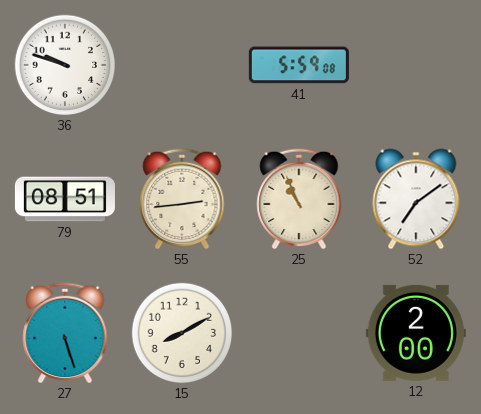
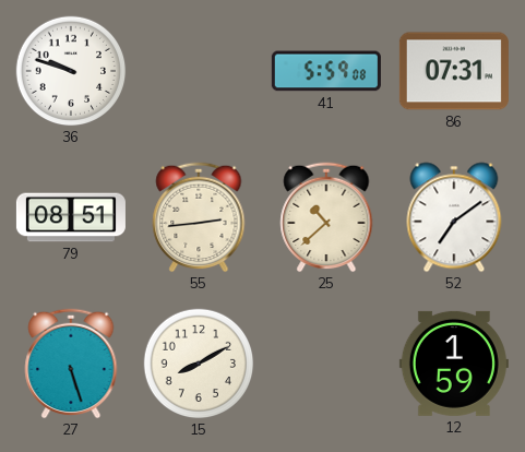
86: none -> 07:31 (454, 71)
25: 10:56 -> 10:38 (326, 217)
12: 2:00 -> 1:59 (454, 364)
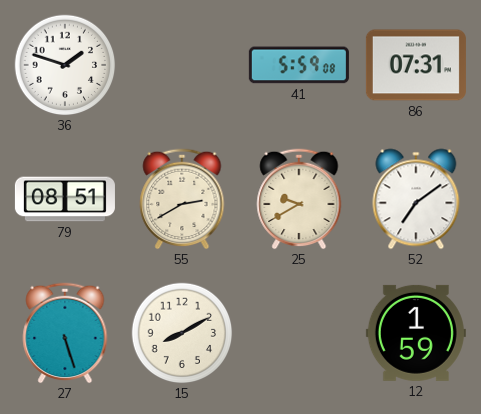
36: 9:48 -> 1:48 (65, 65)
55: 2:44 -> 2:40 (182, 199)
25: 10:38 -> 9:40 (299, 199)
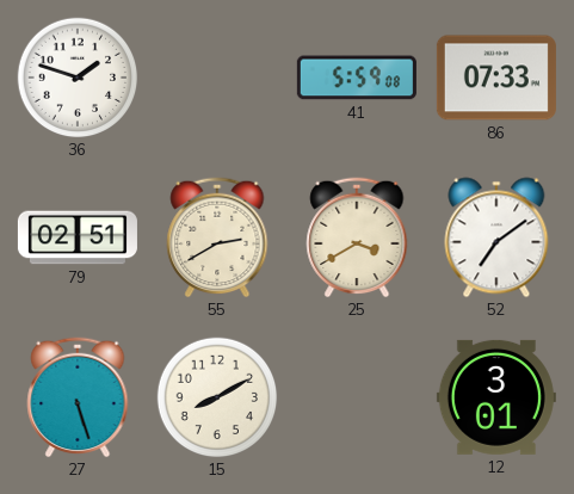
86: 07:31 -> 07:33 (496, 78)
79: 08:51 -> 02:51 (78, 237)
25: 9:40 -> 3:40 (357, 237)
12: 1:59 -> 3:01 (496, 397)
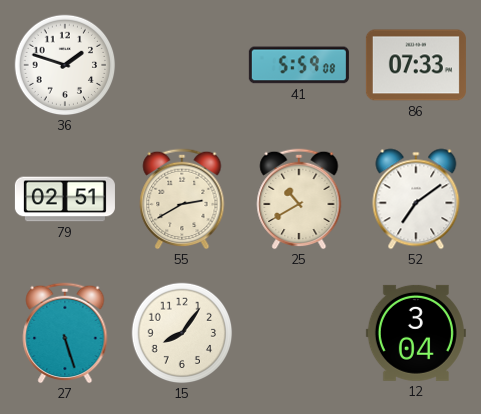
25: 3:40 -> 10:40 (299, 199)
15: 8:10 -> 8:06 (182, 333)
12: 3:01 -> 3:04 (416, 333)
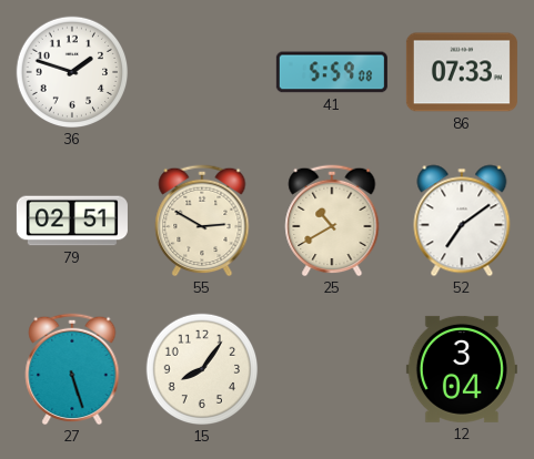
55: 2:40 -> 2:50 (202, 221)
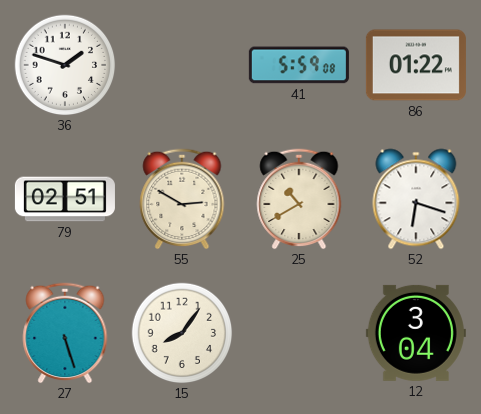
86: 07:33 -> 01:22 (416, 65)
52: 7:09 -> 6:18 (416, 199)
